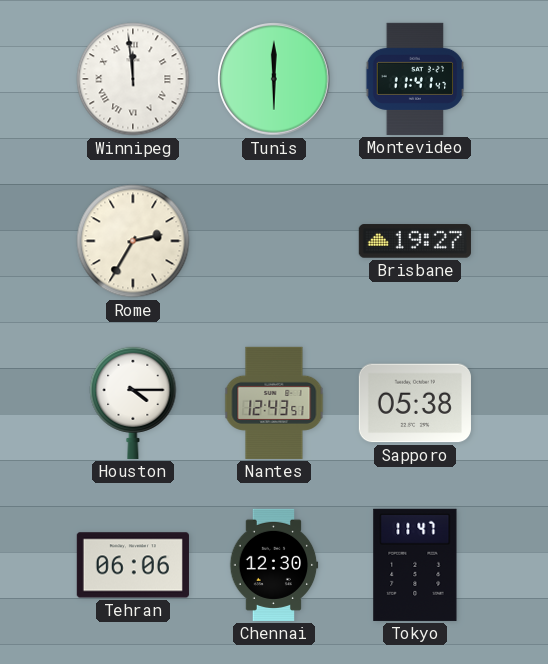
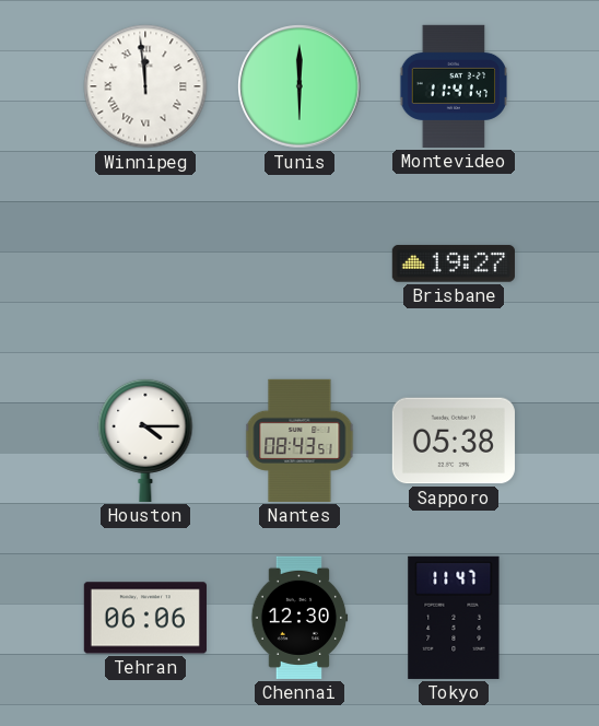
Rome: 2:35 -> none (133, 241)
Nantes: 12:43 -> 08:43 (299, 441)
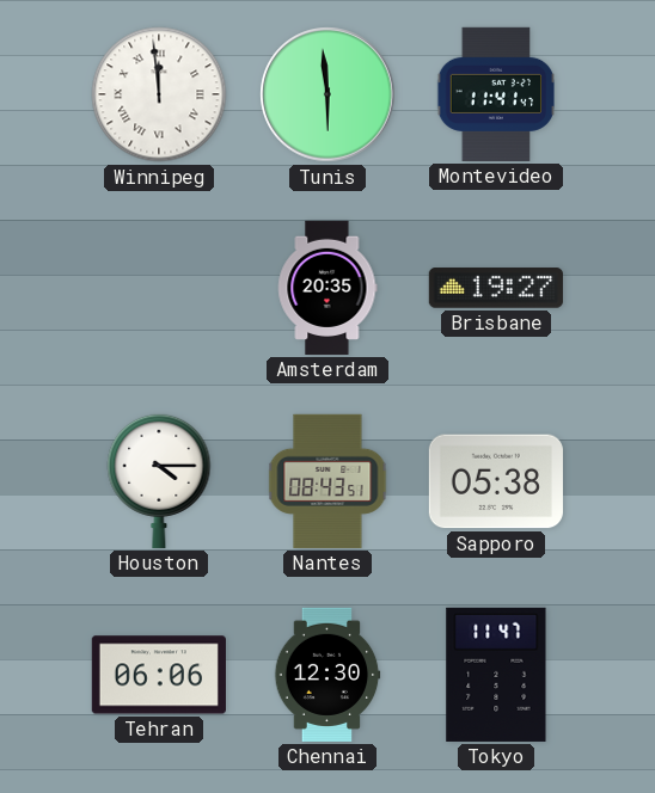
Tunis: 6:00 -> 5:59 (327, 94)
Amsterdam: none -> 20:35 (327, 288)
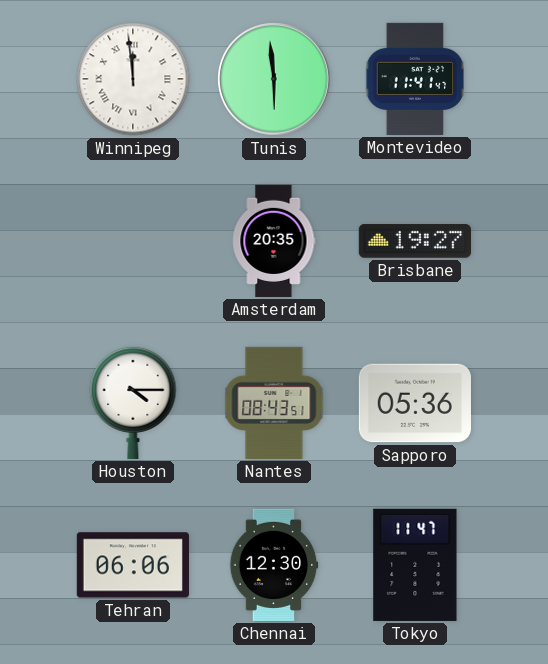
Sapporo: 05:38 -> 05:36 (415, 403)
